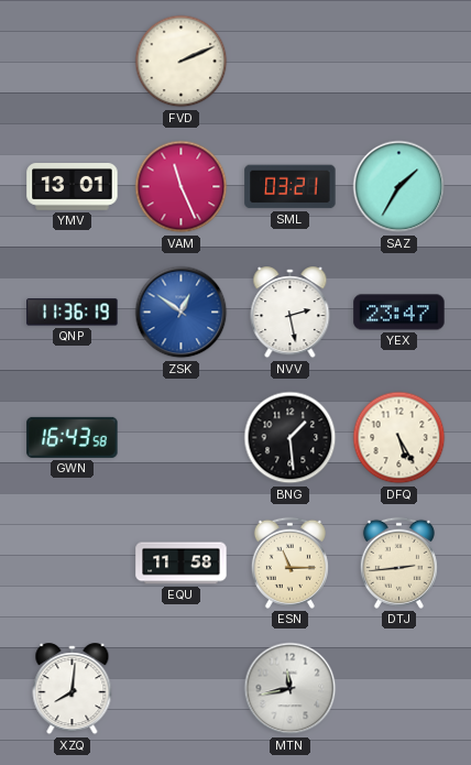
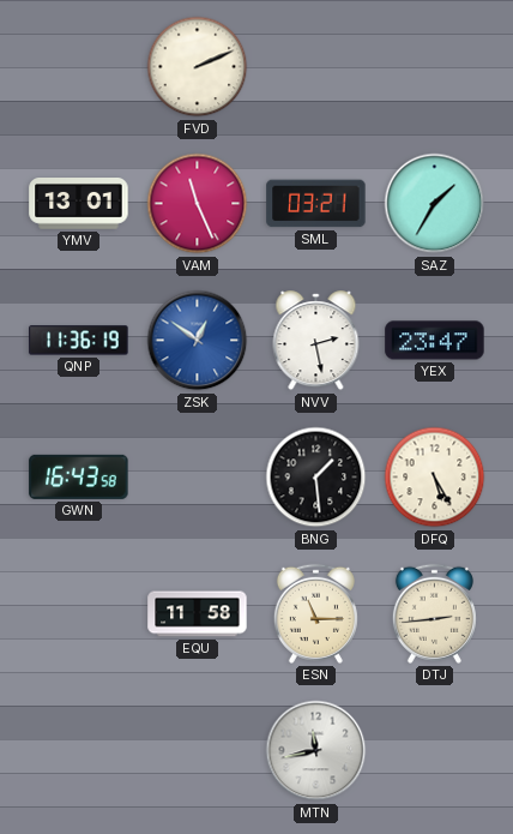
XZQ: 8:01 -> none (73, 689)
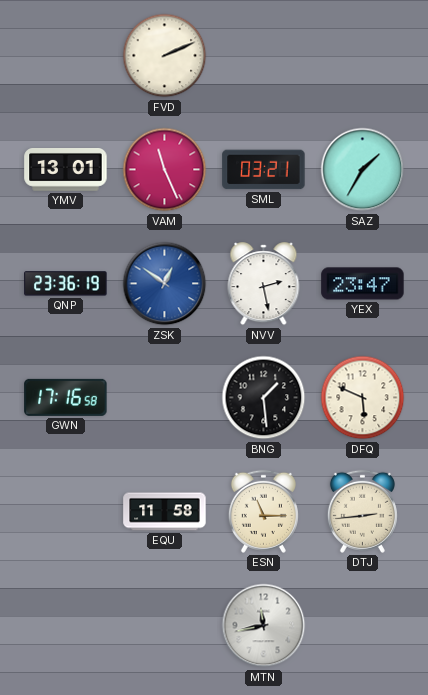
QNP: 11:36 -> 23:36 (66, 284)
GWN: 16:43 -> 17:16 (66, 397)
DFQ: 5:25 -> 5:49 (363, 398)
